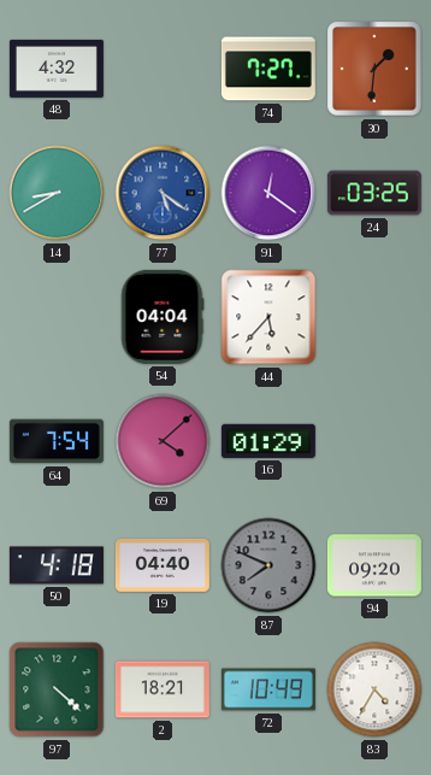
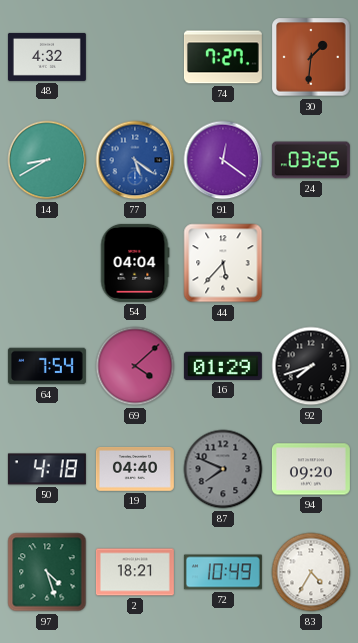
92: none -> 7:42 (311, 366)
97: 4:22 -> 4:27 (47, 572)
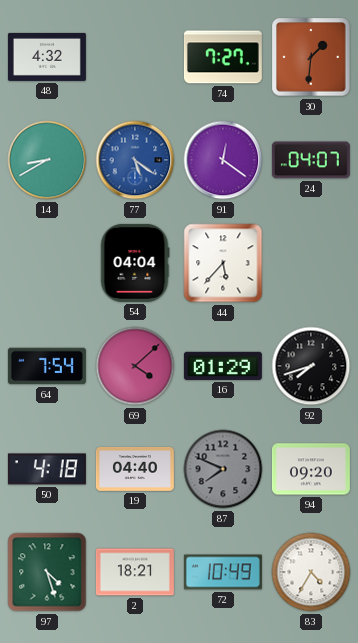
24: 03:25 -> 04:07 (311, 160)
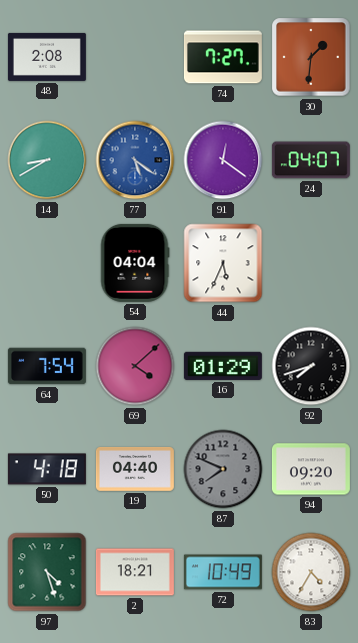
48: 4:32 -> 2:08 (47, 57)
44: 5:37 -> 5:34 (223, 263)
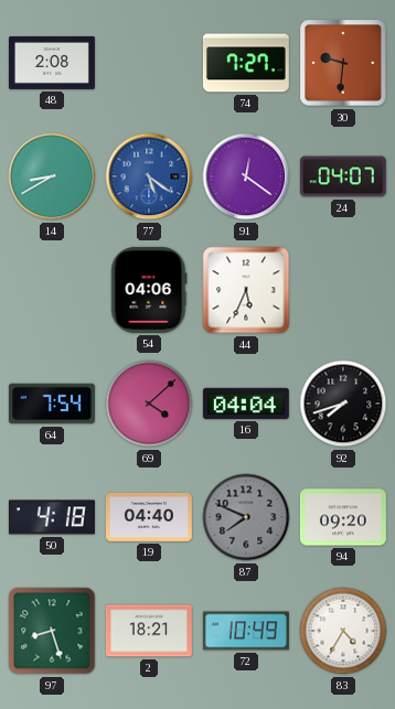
30: 1:31 -> 9:31 (343, 63)
54: 04:04 -> 04:06 (149, 290)
16: 01:29 -> 04:04 (246, 404)
97: 4:27 -> 8:27 (52, 631)
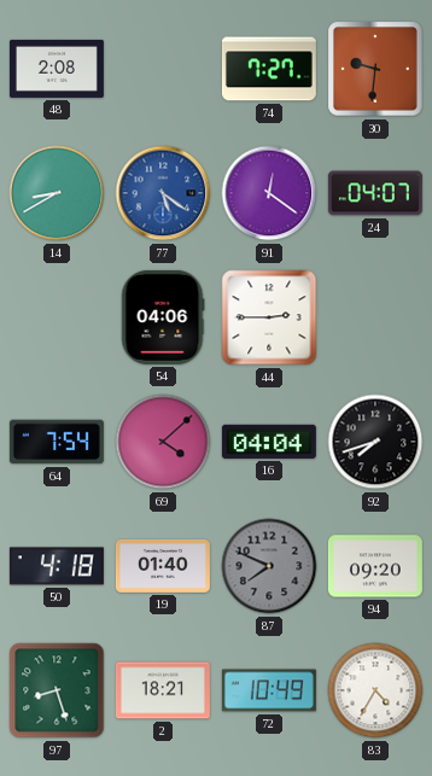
44: 5:34 -> 2:45 (269, 317)
19: 04:40 -> 01:40 (163, 566)
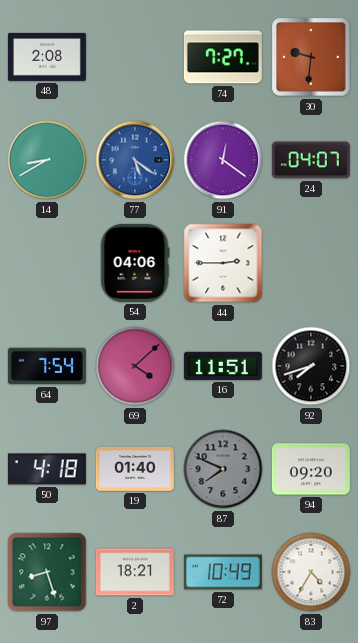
16: 04:04 -> 11:51 (223, 366)
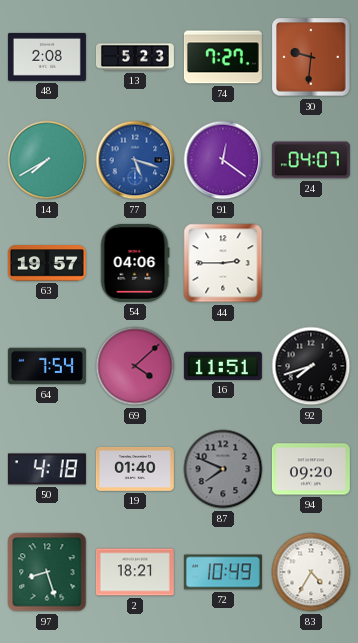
13: none -> 5:23 (135, 57)
14: 8:40 -> 7:40 (47, 160)
77: 5:21 -> 5:18 (135, 160)
63: none -> 19:57 (47, 263)
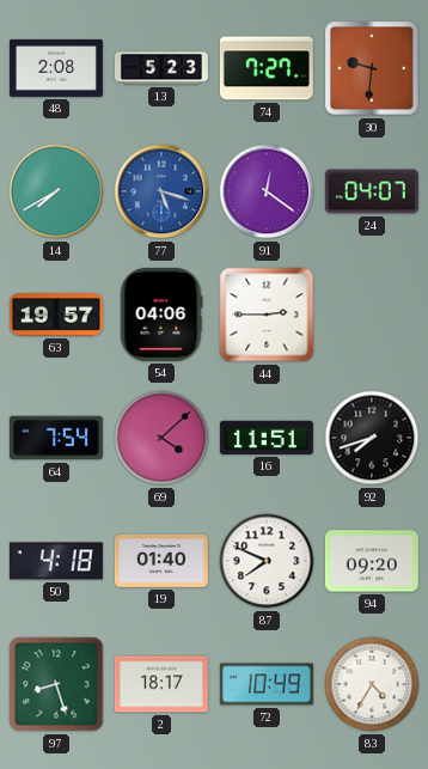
87 dial: grey -> white (267, 561)
2: 18:21 -> 18:17 (161, 684)
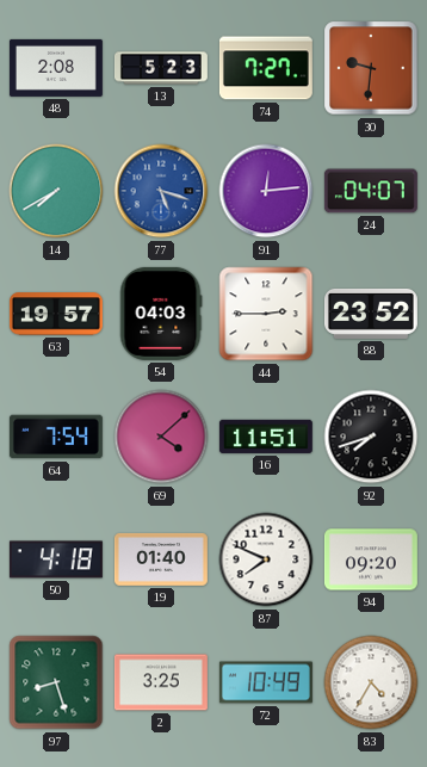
91: 12:21 -> 12:14 (266, 191)
54: 04:06 -> 04:03 (161, 314)
88: none -> 23:52 (371, 314)
2: 18:17 -> 3:25 (161, 682)
